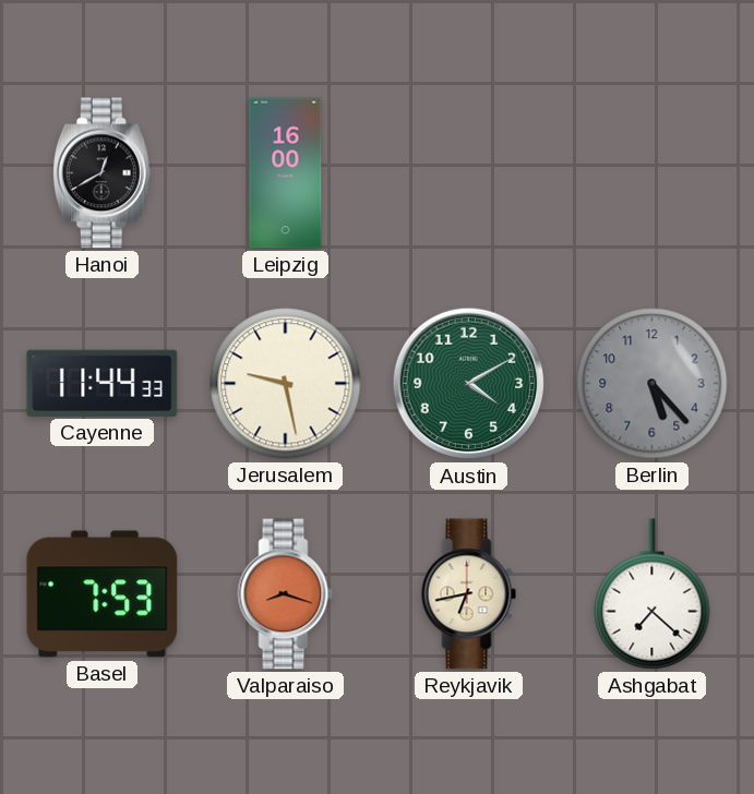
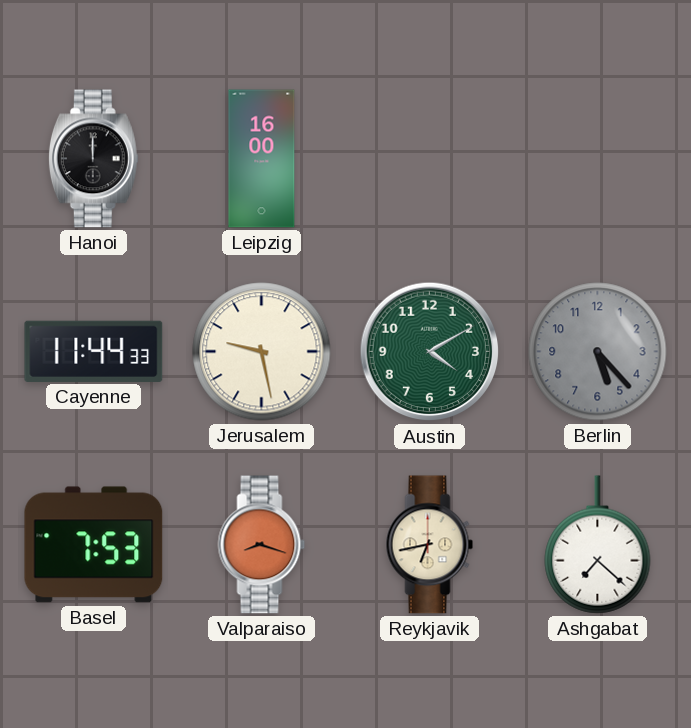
Hanoi: 12:40 -> 12:00 (93, 159)
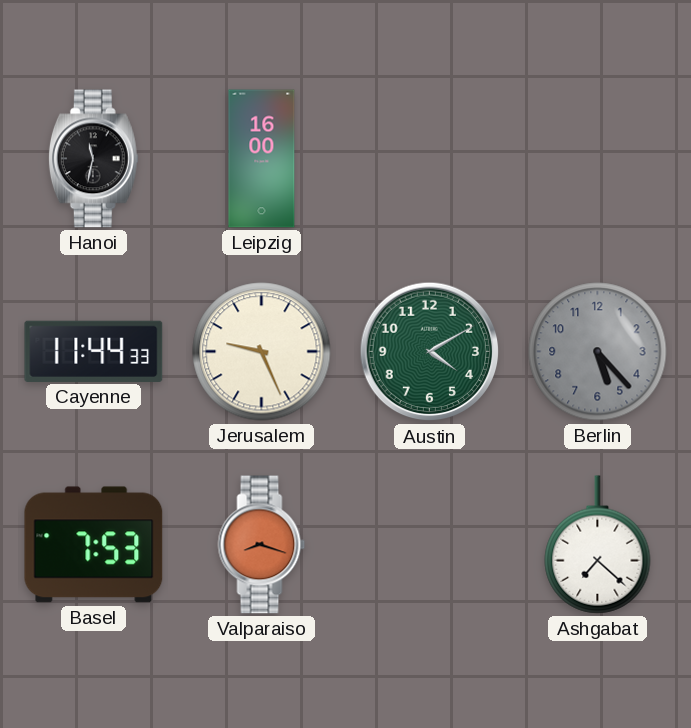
Hanoi: 12:00 -> 11:32 (93, 159)
Jerusalem: 9:28 -> 9:26 (262, 352)
Reykjavik: 6:43 -> none (430, 545)
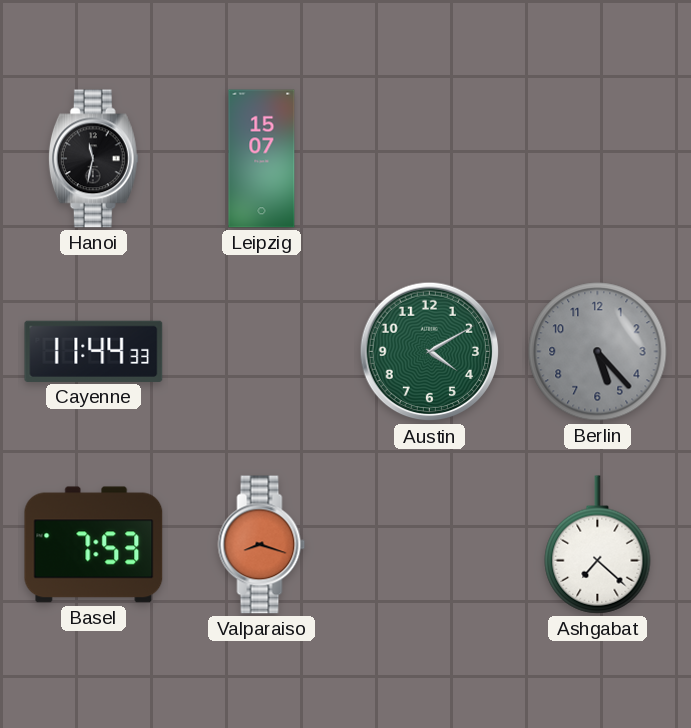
Leipzig: 16:00 -> 15:07 (262, 159)
Jerusalem: 9:26 -> none (262, 352)
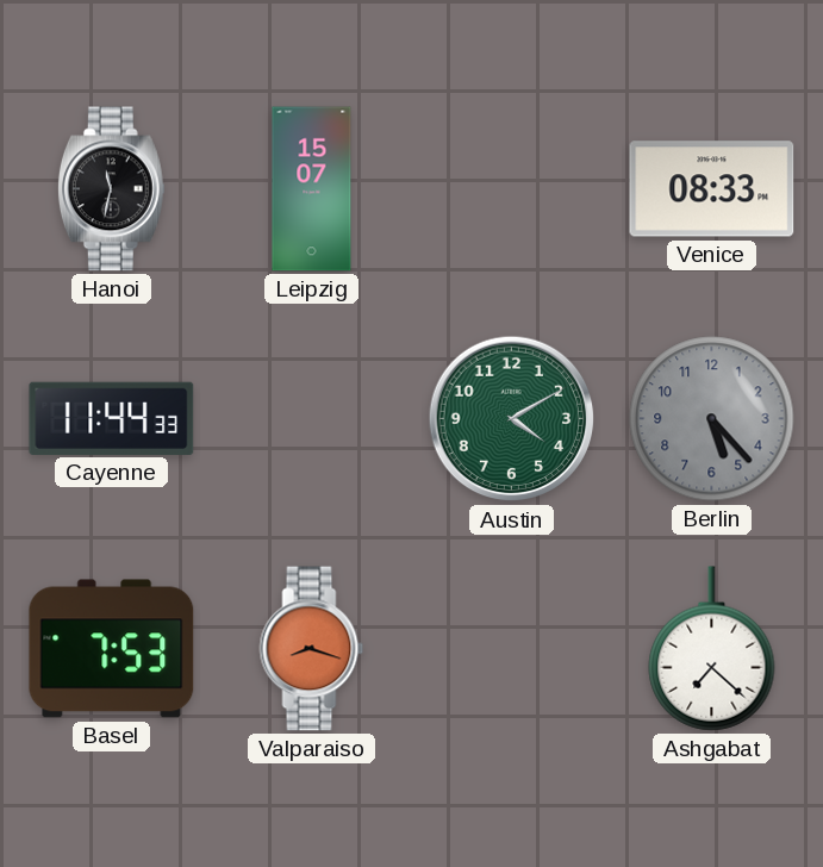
Venice: none -> 08:33 (712, 189)
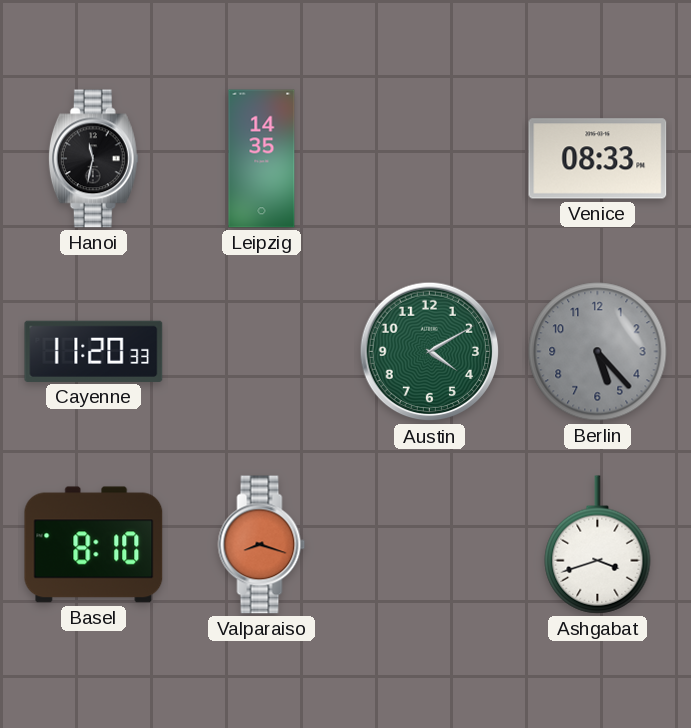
Leipzig: 15:07 -> 14:35 (262, 159)
Cayenne: 11:44 -> 11:20 (94, 351)
Basel: 7:53 -> 8:10 (94, 545)
Ashgabat: 7:22 -> 3:42 (598, 545)
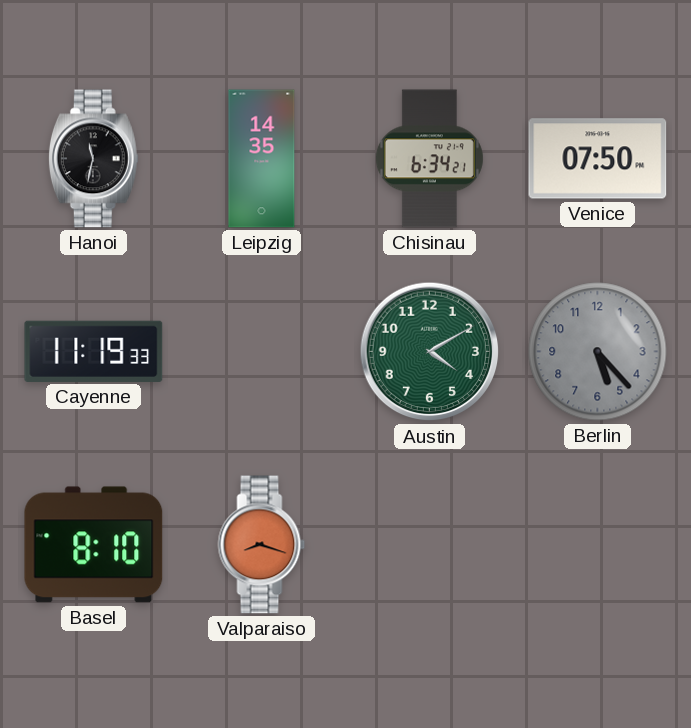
Chisinau: none -> 6:34 (429, 159)
Venice: 08:33 -> 07:50 (598, 159)
Cayenne: 11:20 -> 11:19 (94, 351)
Ashgabat: 3:42 -> none (598, 545)
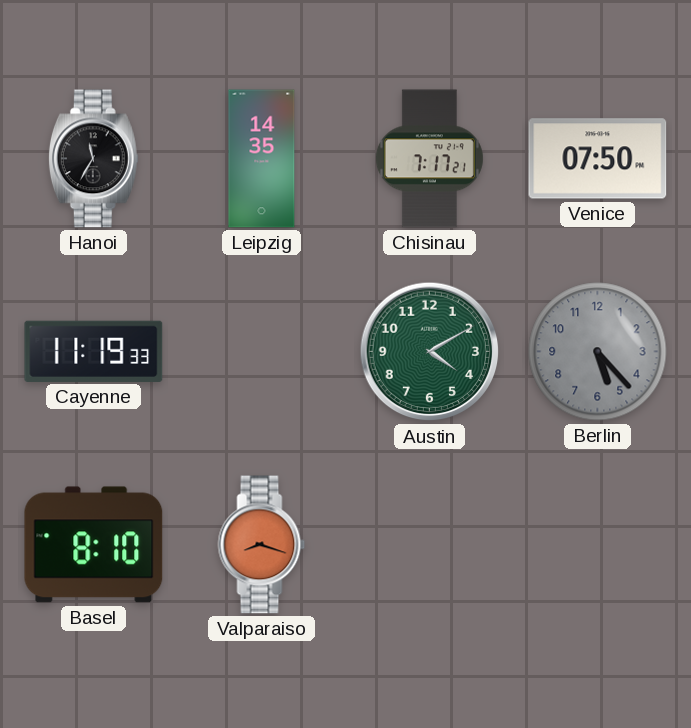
Hanoi: 11:32 -> 11:35 (93, 159)
Chisinau: 6:34 -> 7:17 (429, 159)
